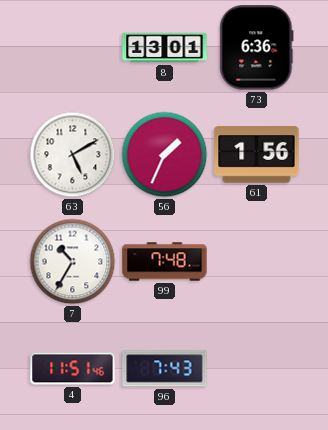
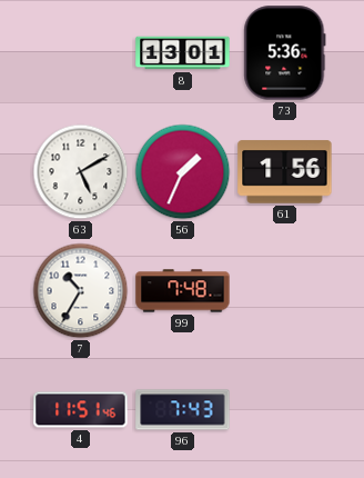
73: 6:36 -> 5:36 (285, 53)
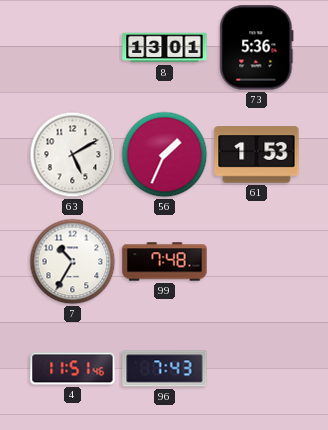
61: 1:56 -> 1:53 (257, 155)
